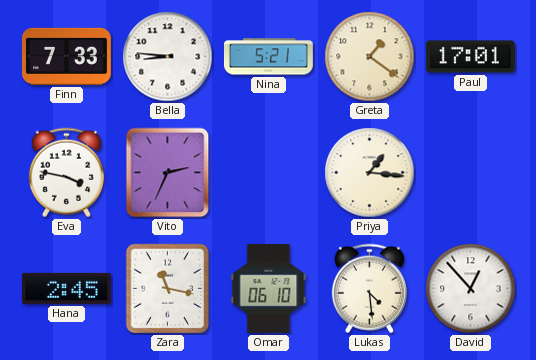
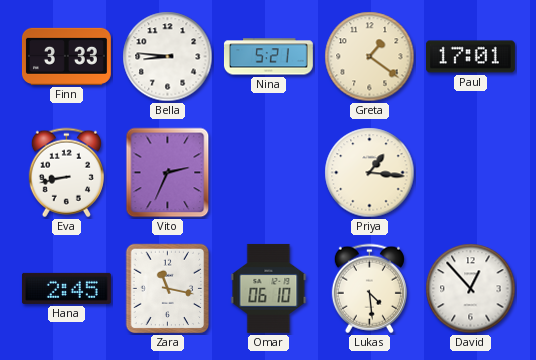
Finn: 7:33 -> 3:33 (66, 56)
Eva: 3:47 -> 8:43 (66, 173)
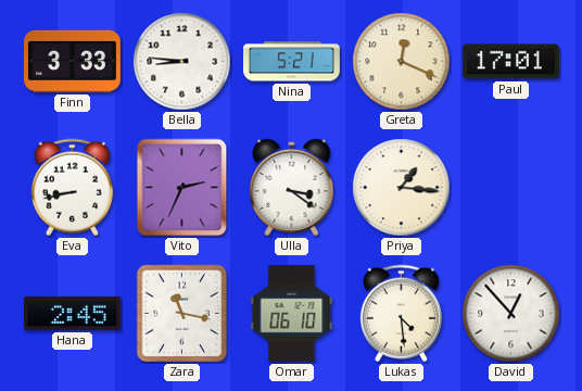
Greta: 1:21 -> 12:19 (402, 62)
Ulla: none -> 3:21 (292, 188)
